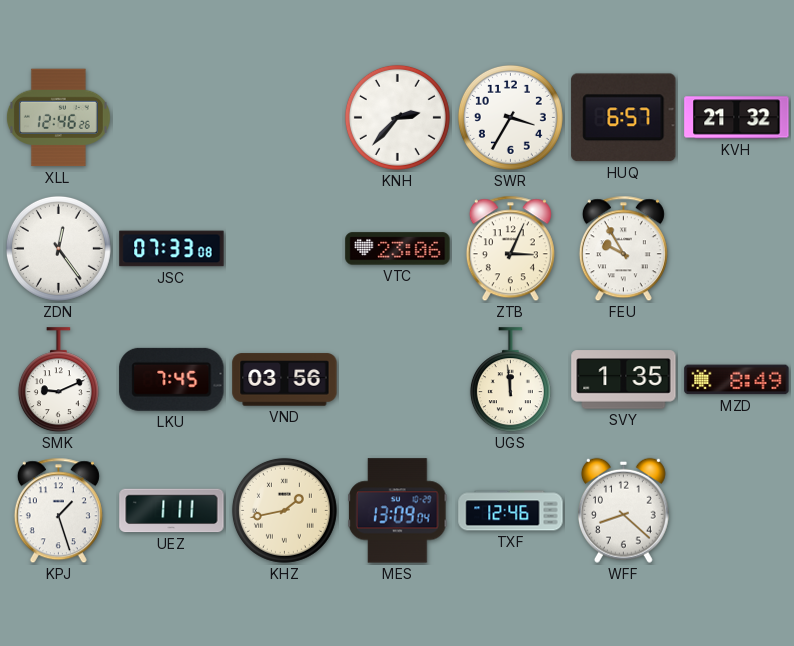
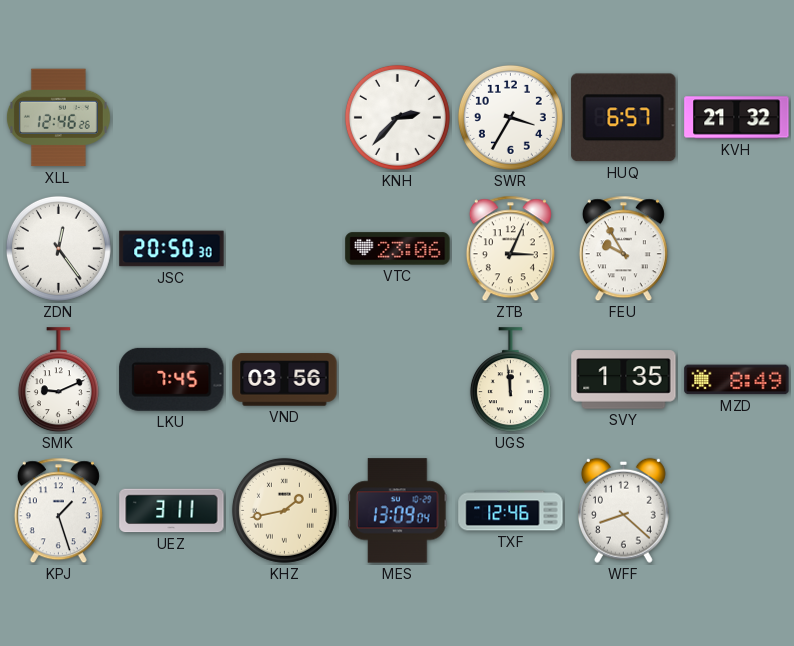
JSC: 07:33 -> 20:50 (172, 249)
UEZ: 1:11 -> 3:11 (172, 511)
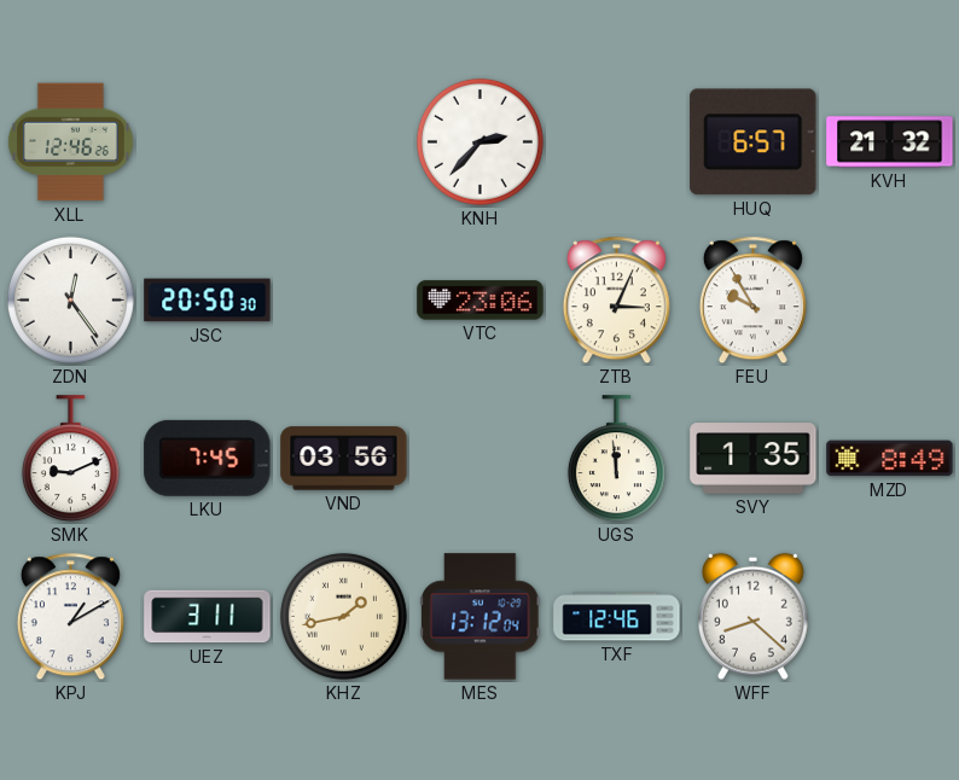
SWR: 3:35 -> none (510, 117)
KPJ: 1:27 -> 1:10 (70, 617)
MES: 13:09 -> 13:12 (481, 617)
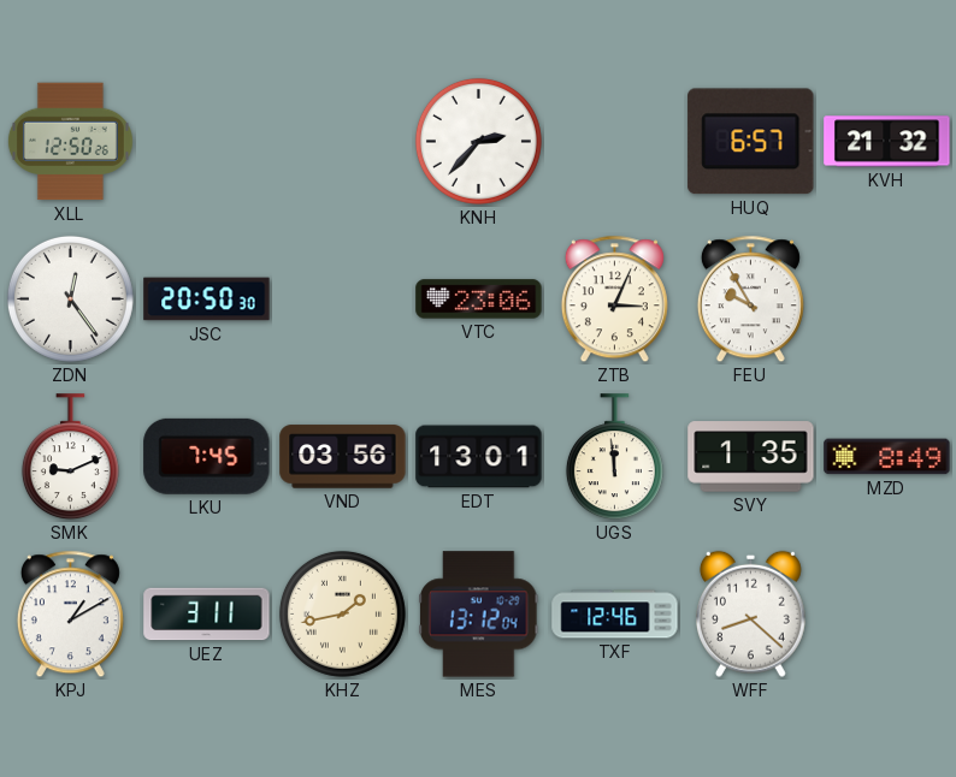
XLL: 12:46 -> 12:50 (70, 142)
EDT: none -> 13:01 (479, 457)
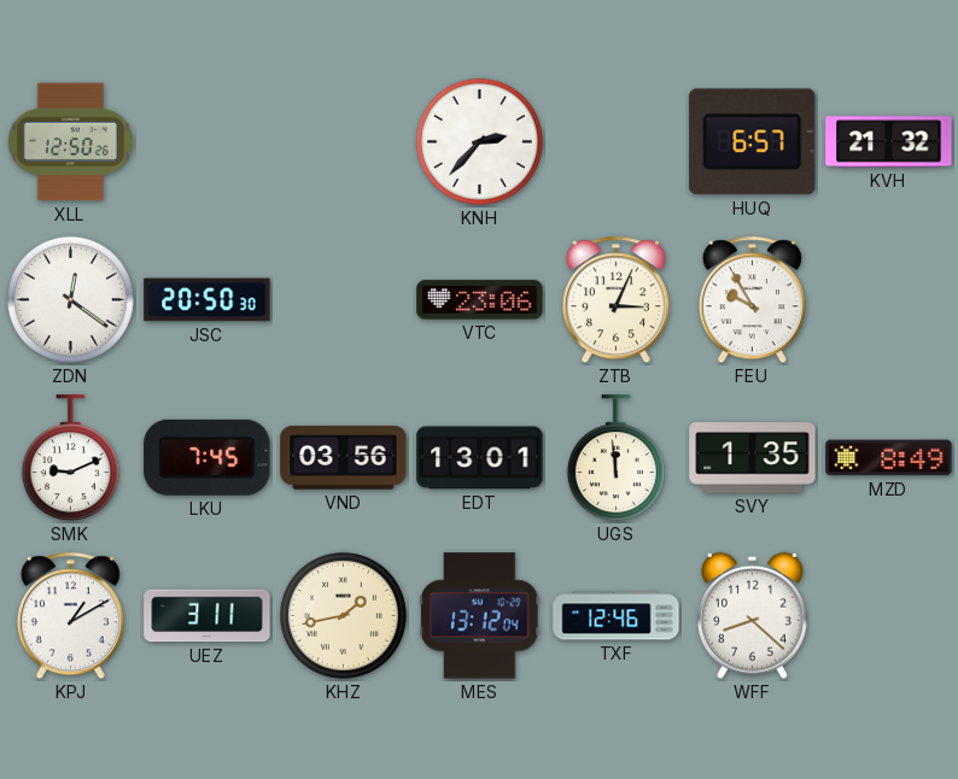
ZDN: 12:24 -> 12:21 (70, 299)
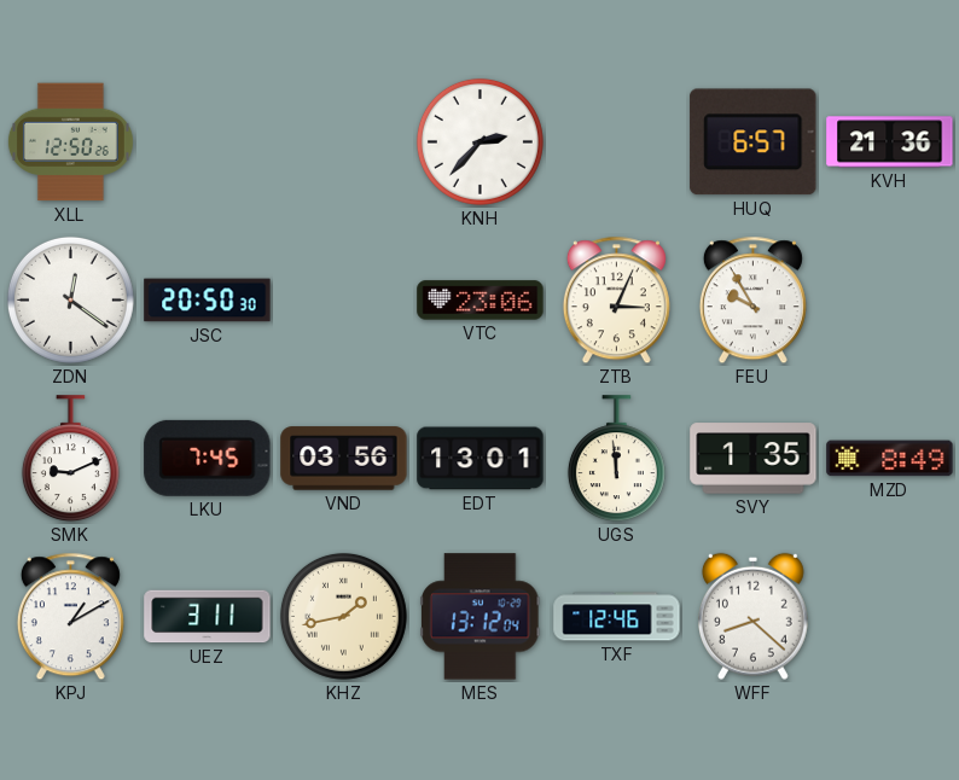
KVH: 21:32 -> 21:36 (890, 142)
